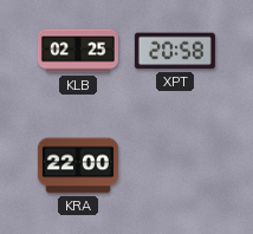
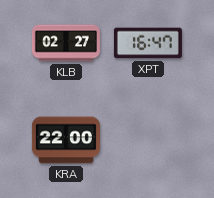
KLB: 02:25 -> 02:27 (66, 43)
XPT: 20:58 -> 16:47 (148, 43)
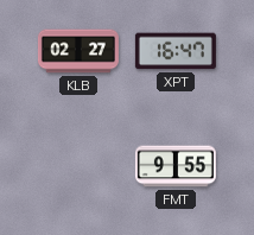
KRA: 22:00 -> none (66, 140)
FMT: none -> 9:55 (176, 166)
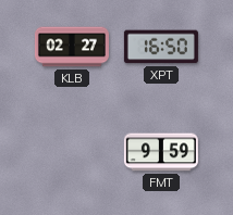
XPT: 16:47 -> 16:50 (161, 47)
FMT: 9:55 -> 9:59 (161, 152)
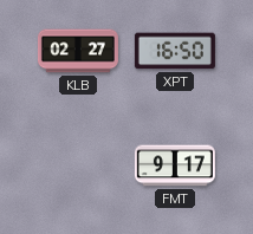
FMT: 9:59 -> 9:17 (175, 165)
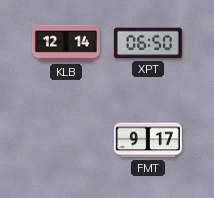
KLB: 02:27 -> 12:14 (66, 43)
XPT: 16:50 -> 06:50 (148, 43)
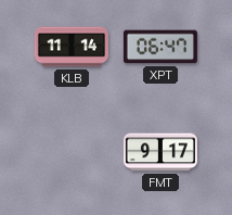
KLB: 12:14 -> 11:14 (72, 47)
XPT: 06:50 -> 06:47 (160, 47)
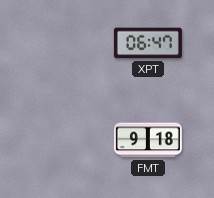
KLB: 11:14 -> none (72, 47)
FMT: 9:17 -> 9:18 (148, 140)
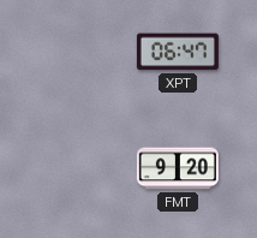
FMT: 9:18 -> 9:20 (178, 168)
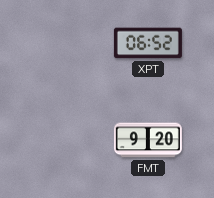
XPT: 06:47 -> 06:52 (148, 43)
